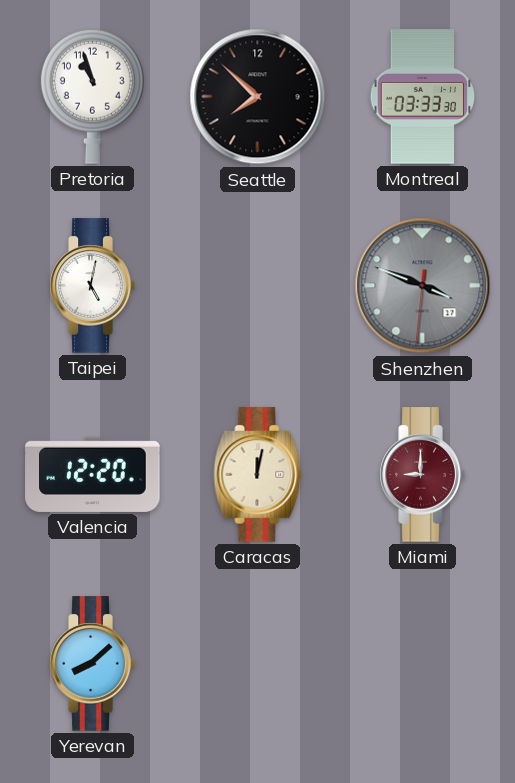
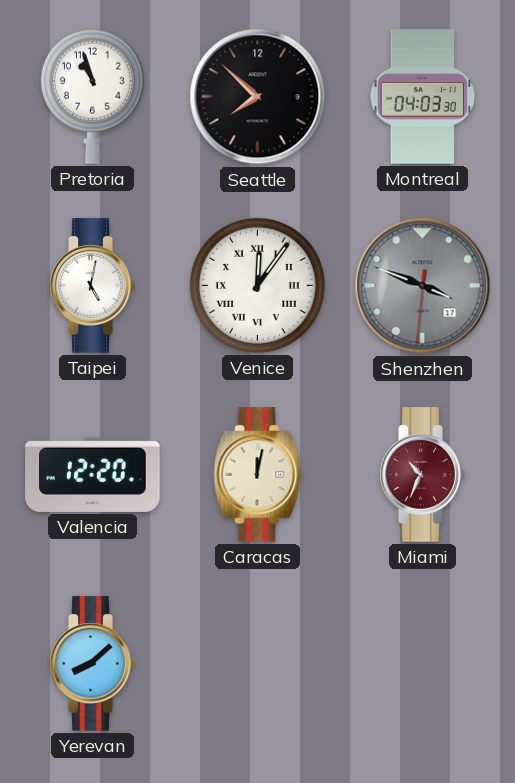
Montreal: 03:33 -> 04:03 (423, 97)
Venice: none -> 12:06 (257, 285)
Miami: 9:00 -> 10:34 (422, 475)
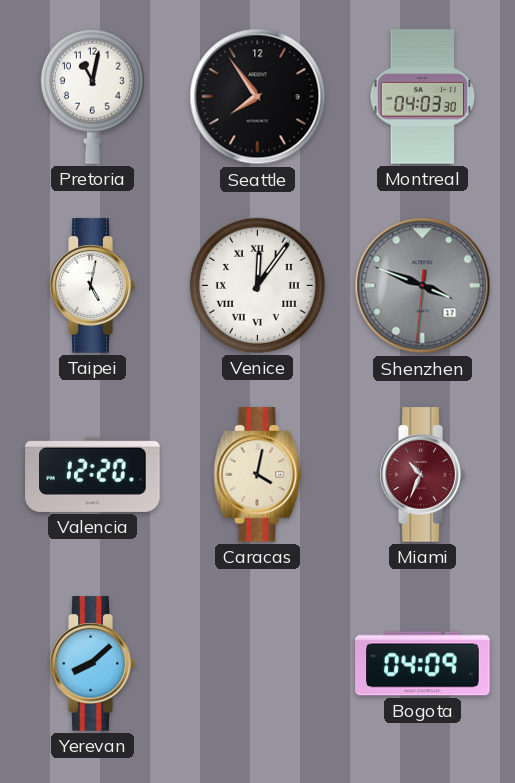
Pretoria: 10:57 -> 11:02 (92, 96)
Seattle: 7:52 -> 7:54 (258, 97)
Caracas: 12:02 -> 4:02 (258, 475)
Bogota: none -> 04:09 (423, 664)
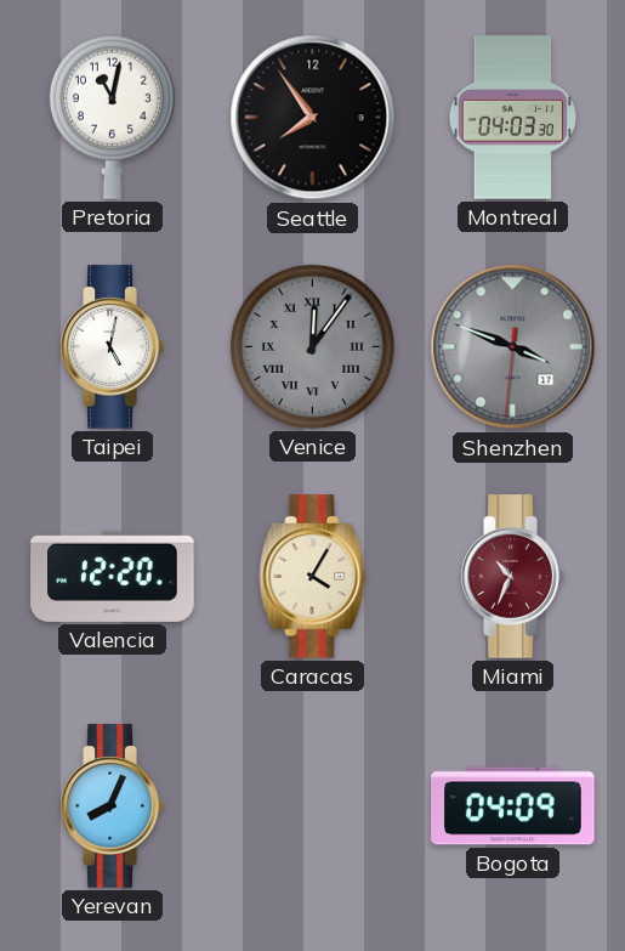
Venice dial: white -> grey (312, 346)
Caracas: 4:02 -> 4:05 (313, 577)
Yerevan: 8:08 -> 8:04 (112, 806)
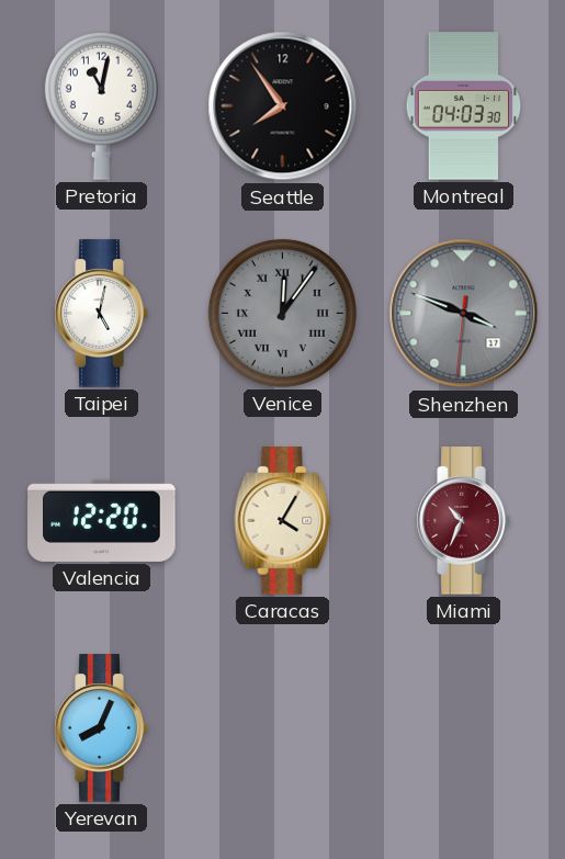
Bogota: 04:09 -> none (513, 806)
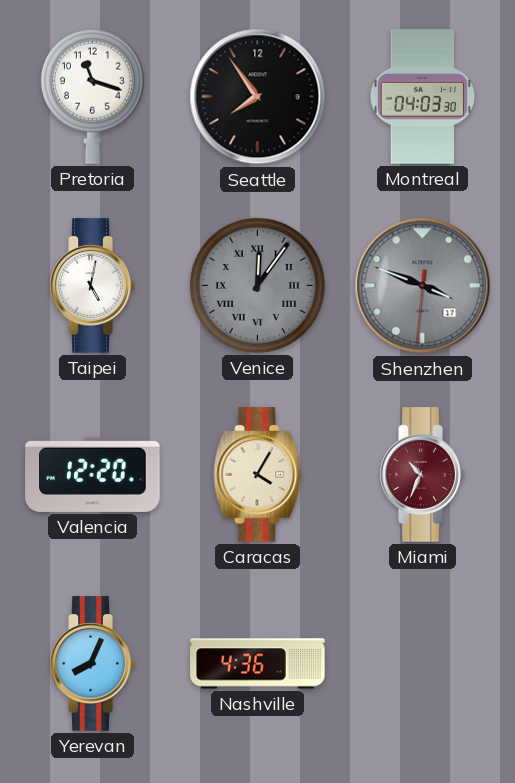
Pretoria: 11:02 -> 11:18 (92, 96)
Nashville: none -> 4:36 (258, 664)
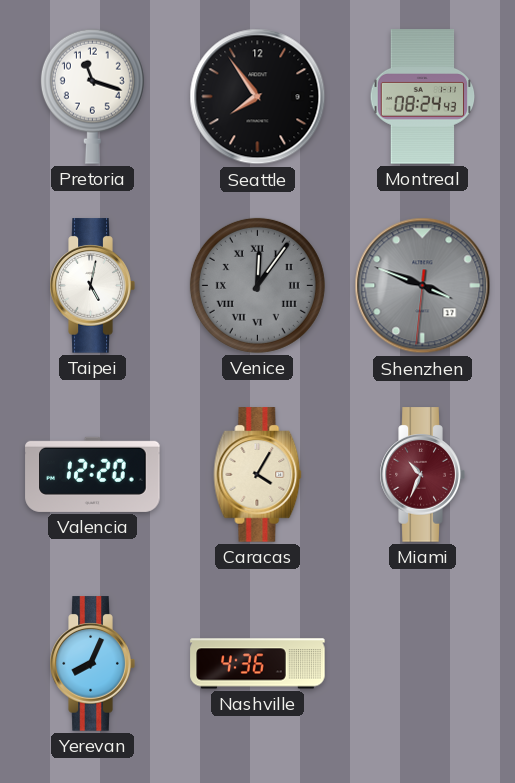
Montreal: 04:03 -> 08:24 (423, 97)
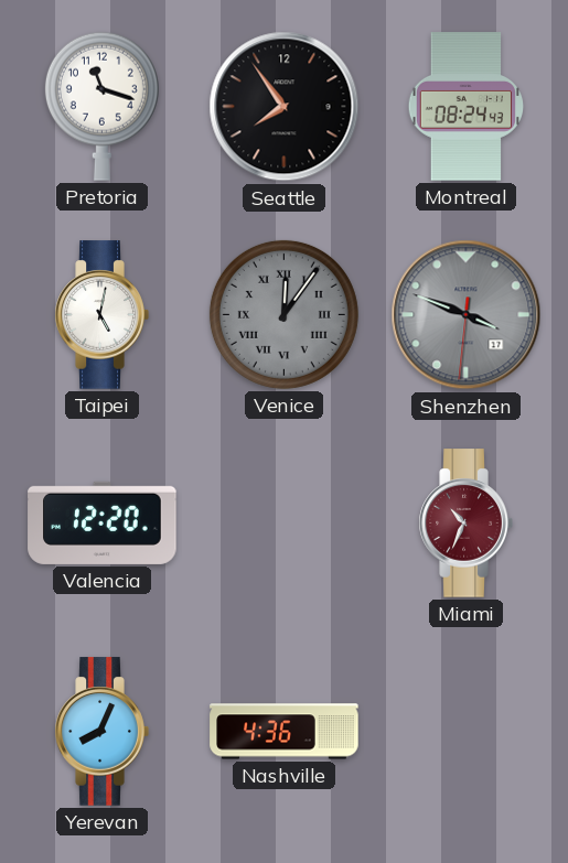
Caracas: 4:05 -> none (258, 475)
